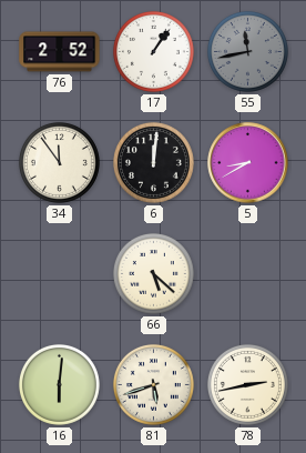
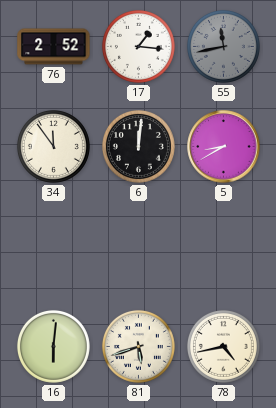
17: 1:06 -> 1:16 (138, 46)
66: 5:22 -> none (153, 273)
78: 2:43 -> 4:43 (223, 346)
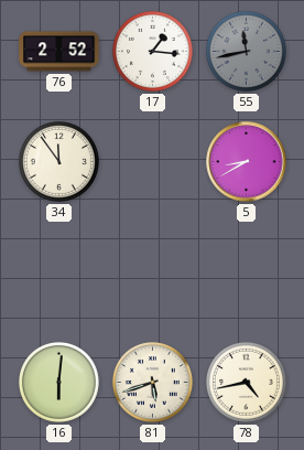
6: 12:01 -> none (138, 146)
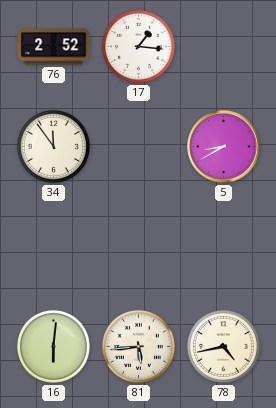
55: 11:43 -> none (246, 51)
81: 5:42 -> 5:44 (138, 346)
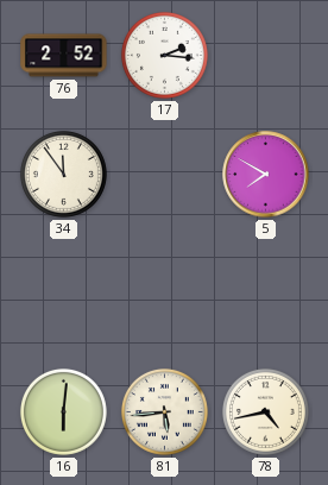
17: 1:16 -> 2:16 (164, 55)
5: 8:40 -> 7:50 (266, 175)
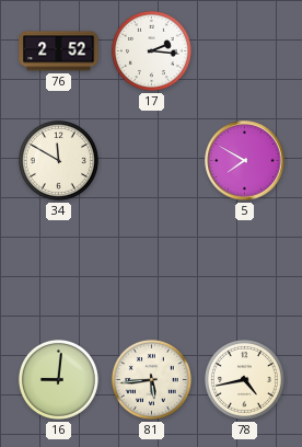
34: 11:54 -> 11:50 (58, 160)
16: 6:01 -> 9:01 (58, 379)
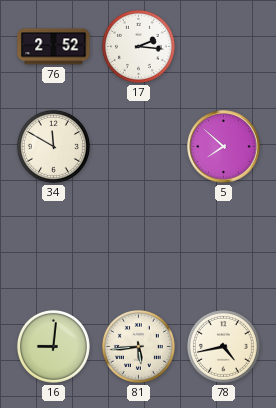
5: 7:50 -> 7:52 (224, 147)
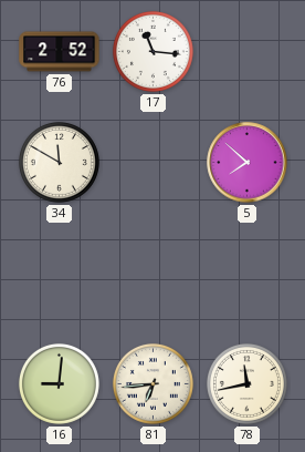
17: 2:16 -> 11:16 (152, 51)
81: 5:44 -> 6:44 (152, 383)
78: 4:43 -> 11:43 (246, 383)
